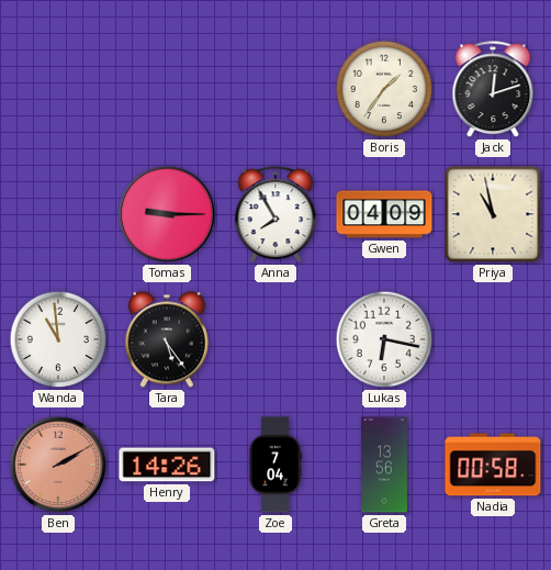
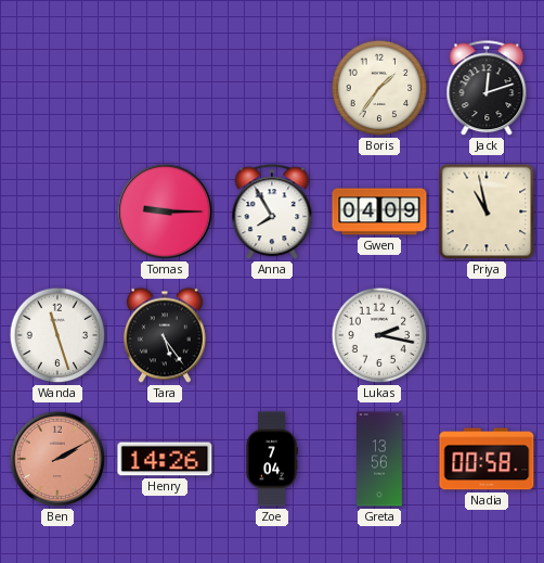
Wanda: 10:59 -> 11:27 (57, 335)
Lukas: 6:17 -> 2:17 (379, 335)
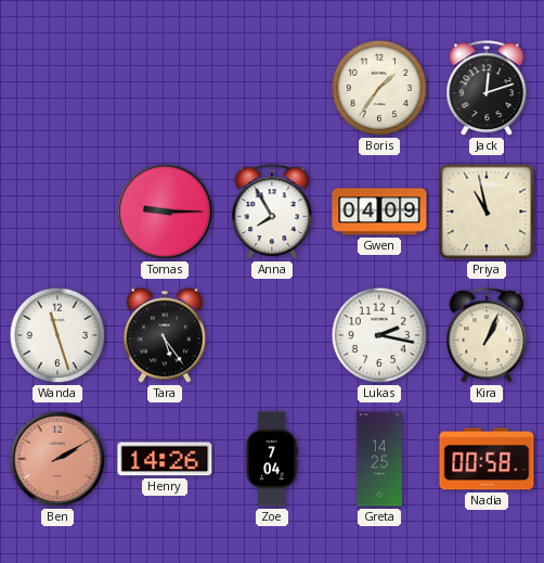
Kira: none -> 1:04 (487, 336)
Greta: 13:56 -> 14:25 (380, 459)
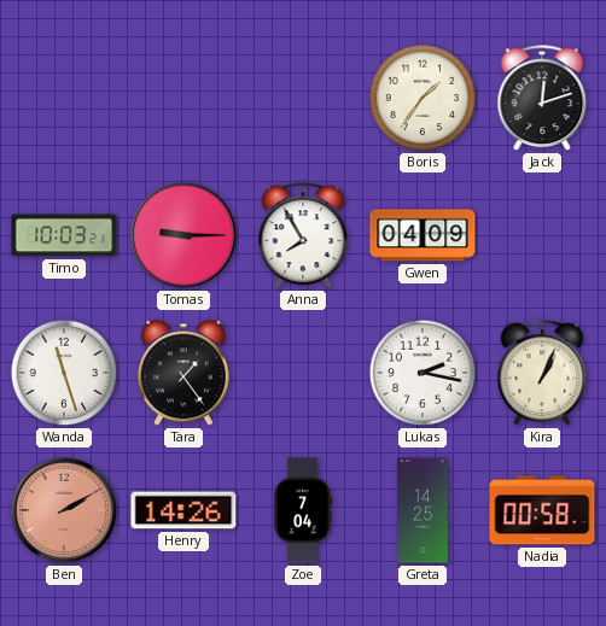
Timo: none -> 10:03 (64, 235)
Priya: 10:58 -> none (487, 212)
Tara: 5:24 -> 1:24 (183, 373)
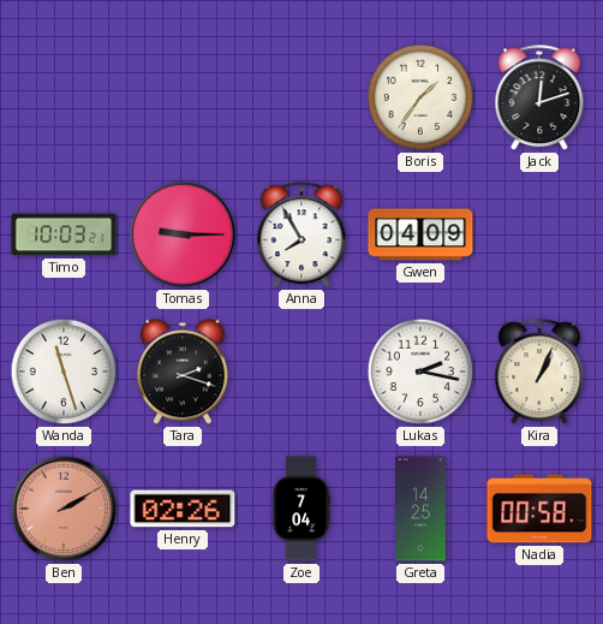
Tara: 1:24 -> 2:18 (183, 372)
Henry: 14:26 -> 02:26 (183, 509)
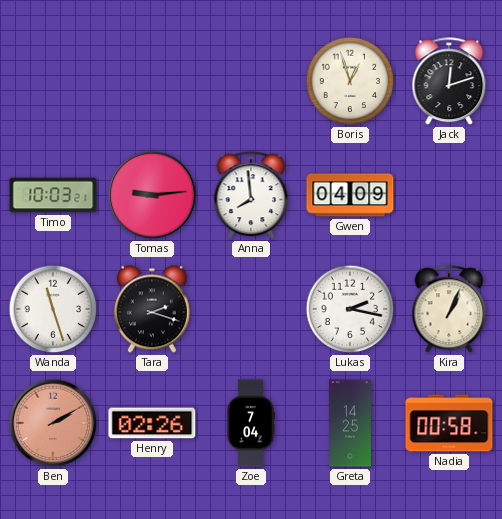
Boris: 1:36 -> 12:57 (350, 81)
Tomas: 9:15 -> 9:14 (152, 195)
Anna: 7:55 -> 7:59 (251, 196)
